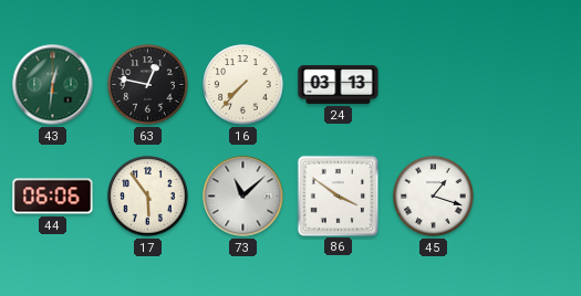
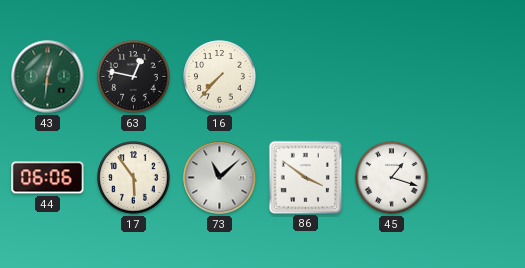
24: 03:13 -> none (339, 84)
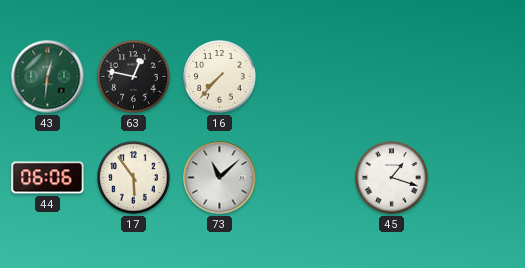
86: 3:51 -> none (305, 177)
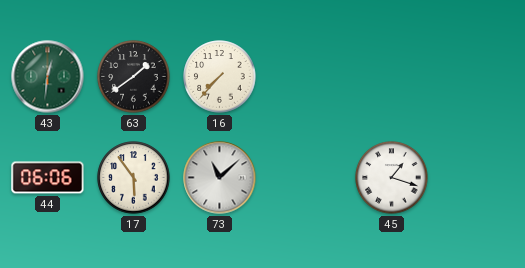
63: 12:47 -> 1:39 (134, 77)
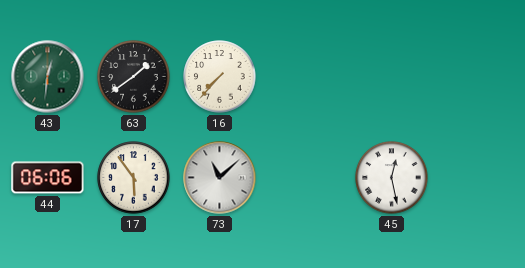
45: 1:18 -> 12:28 (392, 178)
